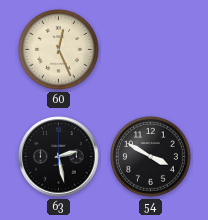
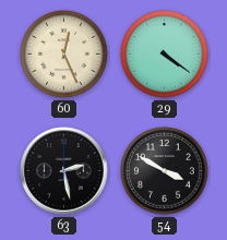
29: none -> 4:21 (165, 55)
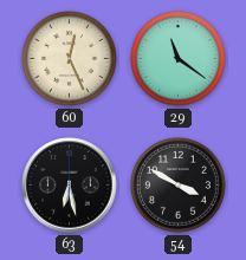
29: 4:21 -> 11:21 (179, 59)
63: 2:28 -> 6:28 (70, 186)
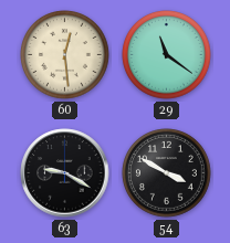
60: 12:26 -> 12:29 (65, 55)
63: 6:28 -> 9:20 (65, 173)
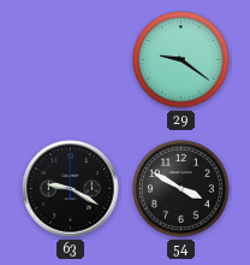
60: 12:29 -> none (65, 55)
29: 11:21 -> 9:21 (181, 60)
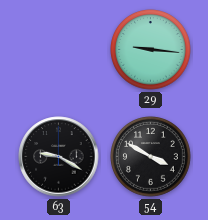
29: 9:21 -> 9:16 (151, 50)
